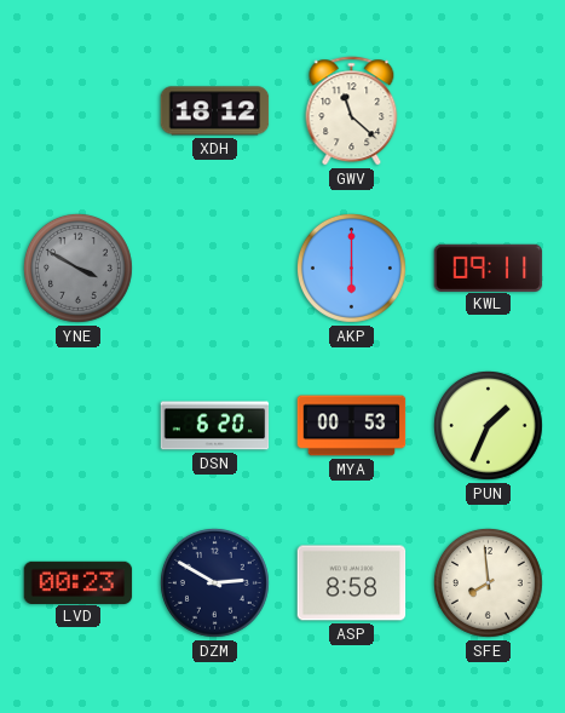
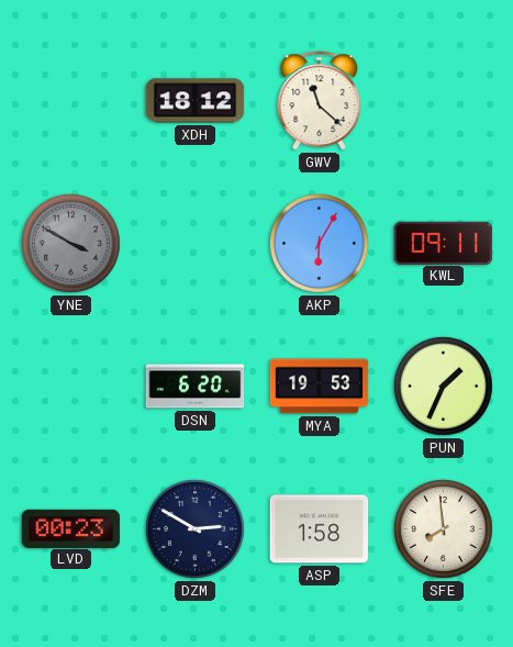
AKP: 6:00 -> 6:05 (319, 243)
MYA: 00:53 -> 19:53 (320, 387)
ASP: 8:58 -> 1:58 (320, 529)
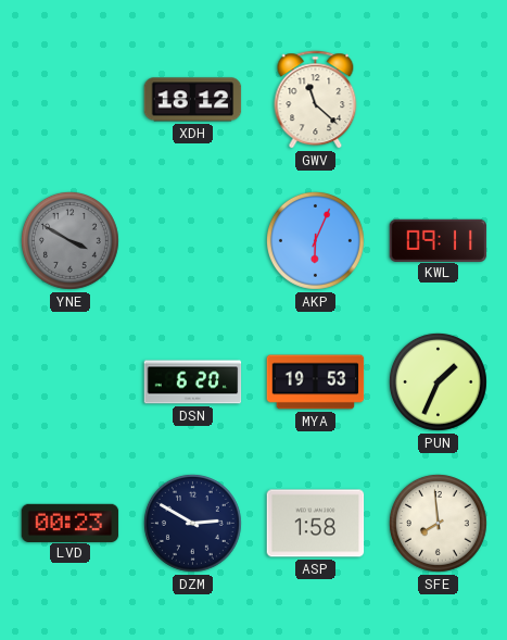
AKP: 6:05 -> 6:04 (315, 240)
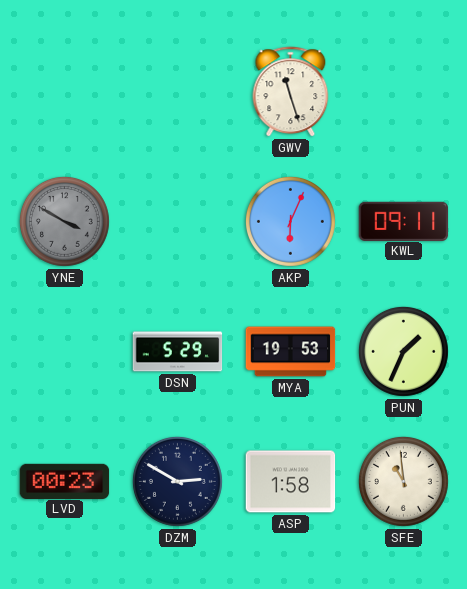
XDH: 18:12 -> none (193, 100)
GWV: 11:22 -> 11:27 (291, 92)
DSN: 6:20 -> 5:29 (178, 352)
SFE: 7:59 -> 10:59 (403, 481)
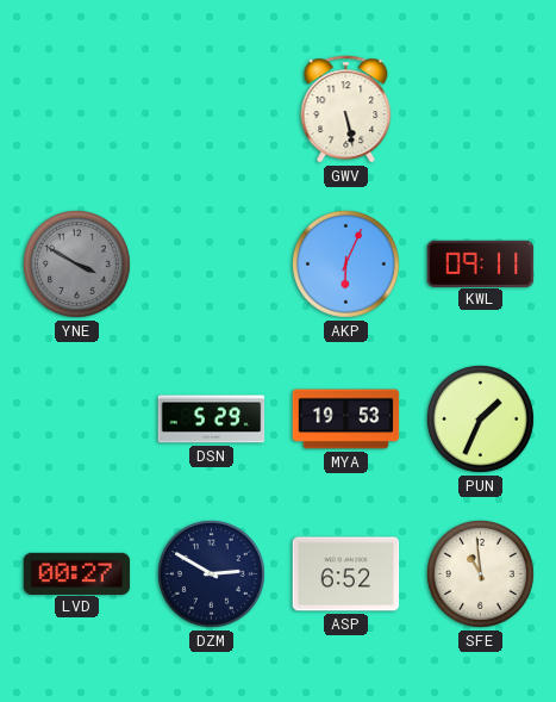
GWV: 11:27 -> 5:28 (346, 110)
LVD: 00:23 -> 00:27 (77, 573)
ASP: 1:58 -> 6:52 (346, 574)
